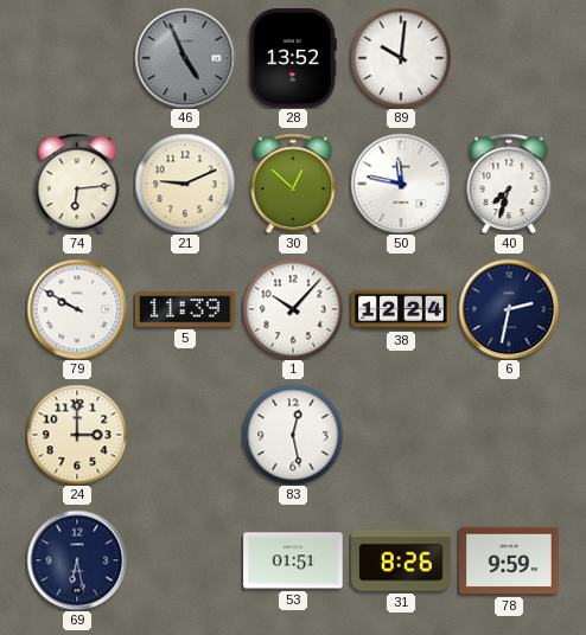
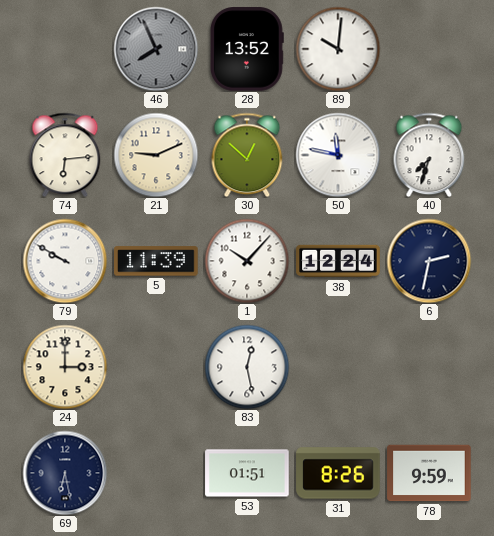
46: 4:56 -> 7:56 (156, 49)
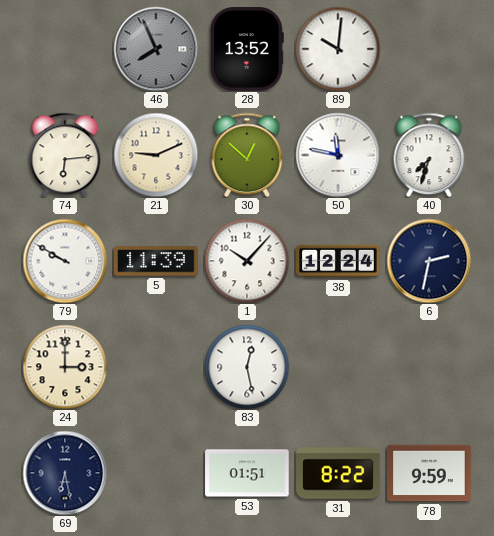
31: 8:26 -> 8:22 (338, 473)
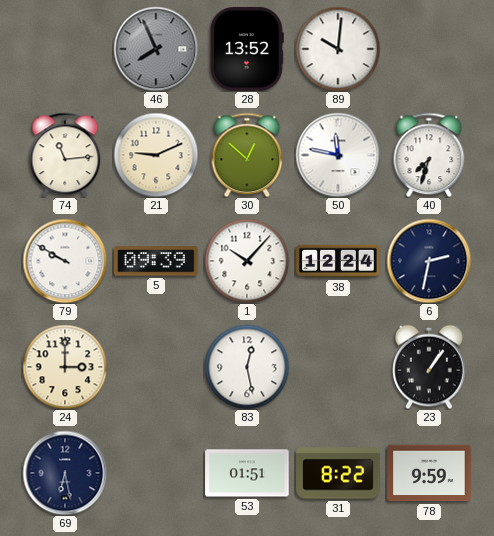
74: 6:14 -> 11:14 (65, 155)
5: 11:39 -> 09:39 (156, 261)
23: none -> 1:06 (429, 367)
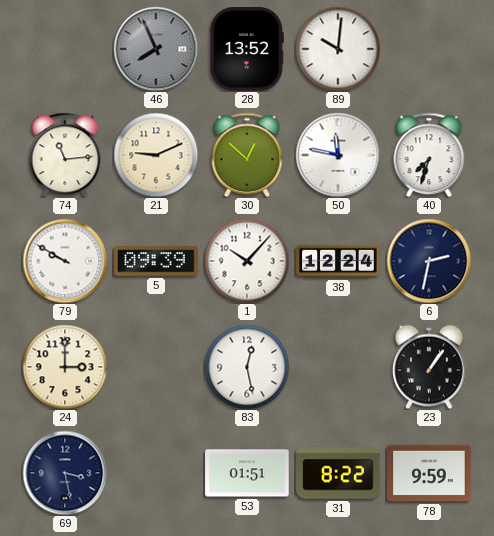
69: 6:28 -> 3:28 (65, 473)
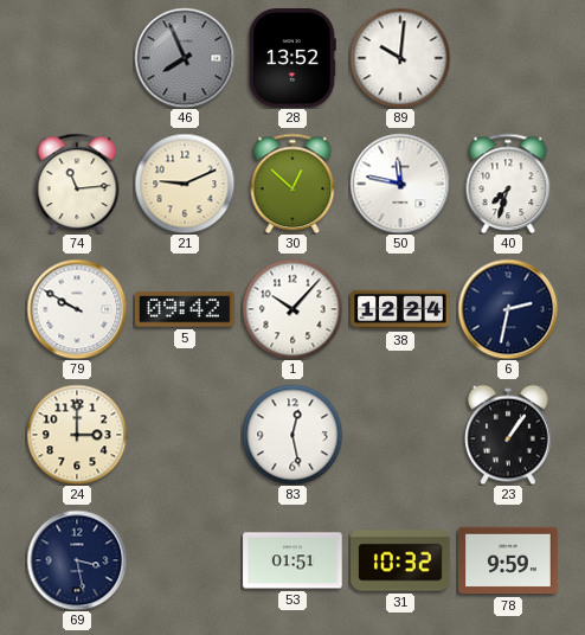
5: 09:39 -> 09:42 (185, 309)
31: 8:22 -> 10:32 (400, 560)
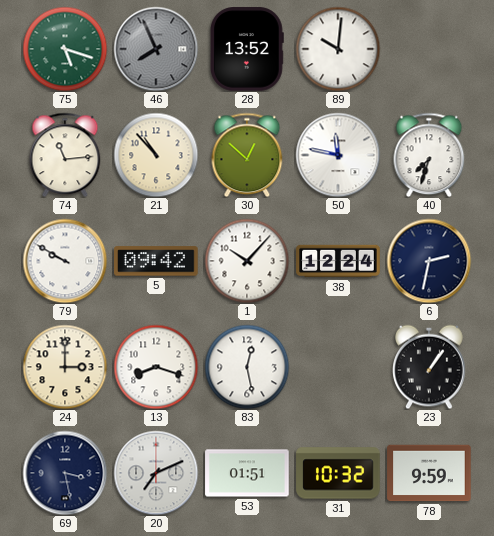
75: none -> 5:18 (65, 49)
21: 9:11 -> 10:53 (156, 155)
13: none -> 8:18 (156, 367)
20: none -> 7:11 (156, 473)
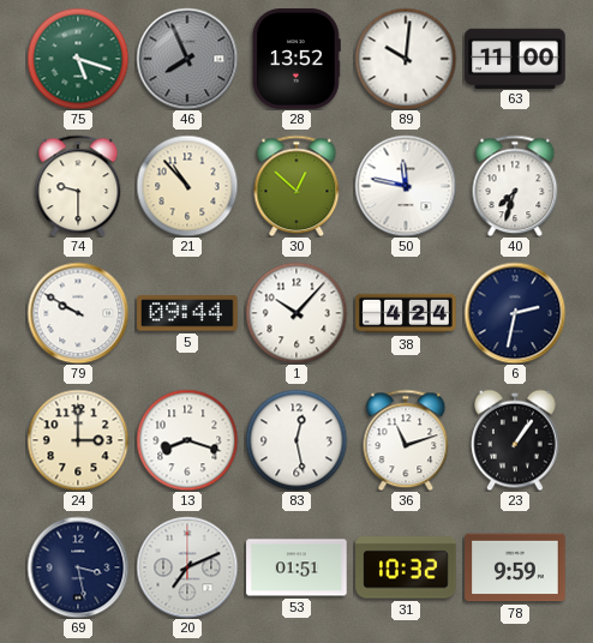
63: none -> 11:00 (515, 58)
74: 11:14 -> 9:30 (78, 186)
5: 09:42 -> 09:44 (187, 313)
38: 12:24 -> 4:24 (406, 313)
36: none -> 11:12 (406, 440)
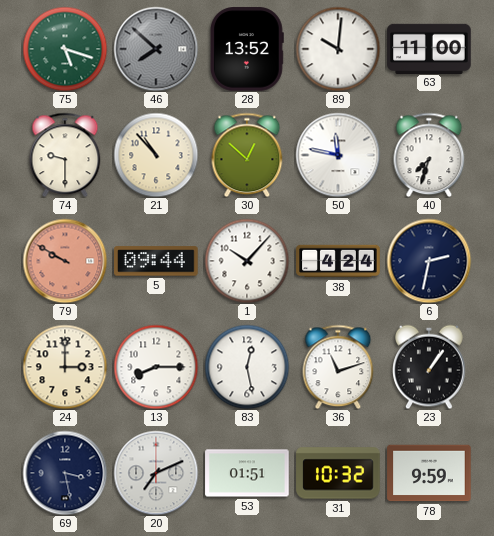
46: 7:56 -> 7:52 (156, 49)
79 dial: white -> salmon (65, 261)
13: 8:18 -> 8:15 (156, 367)
